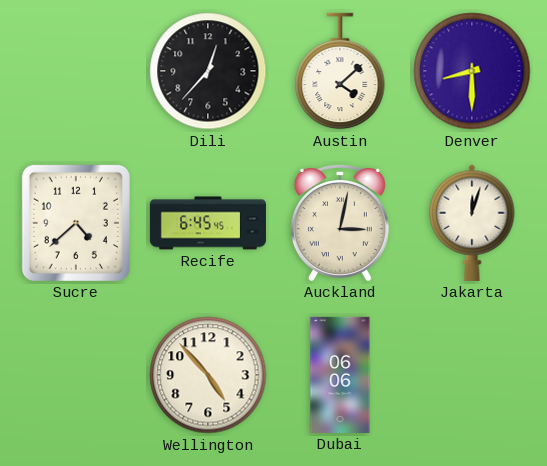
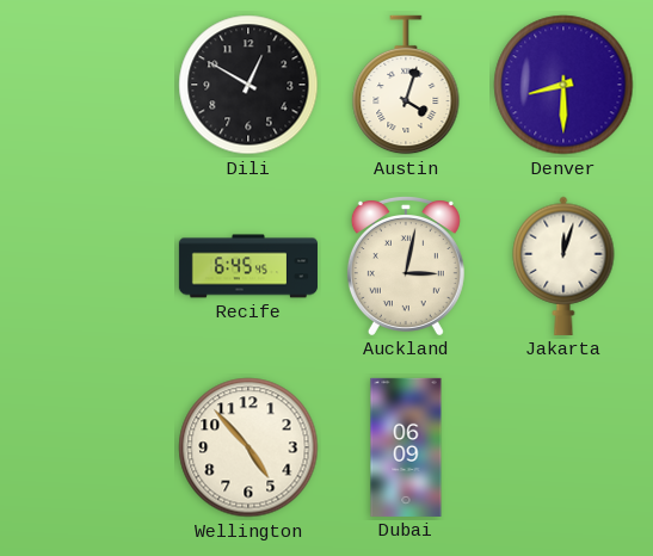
Dili: 12:37 -> 12:50 (248, 85)
Austin: 4:08 -> 4:03 (406, 85)
Sucre: 4:38 -> none (76, 223)
Dubai: 06:06 -> 06:09 (406, 447)
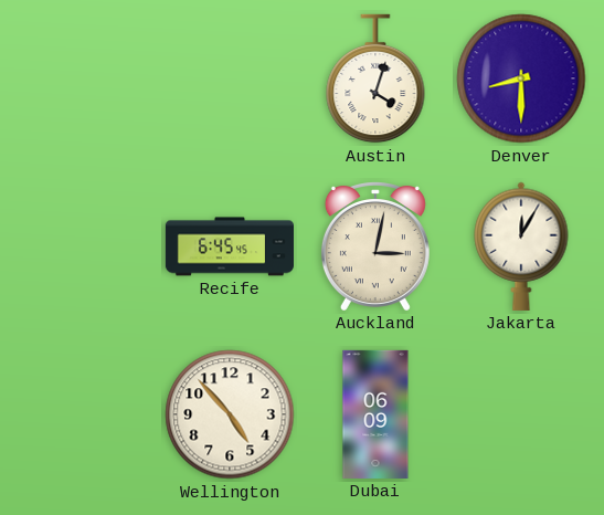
Dili: 12:50 -> none (248, 85)
Jakarta: 12:03 -> 12:05 (521, 246)
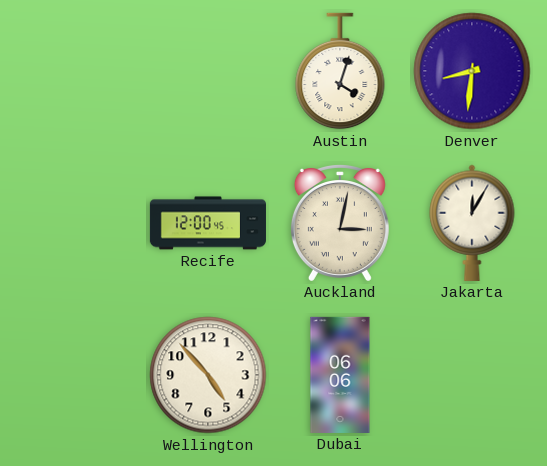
Denver: 8:30 -> 8:31 (472, 71)
Recife: 6:45 -> 12:00 (208, 223)
Dubai: 06:09 -> 06:06 (340, 375)
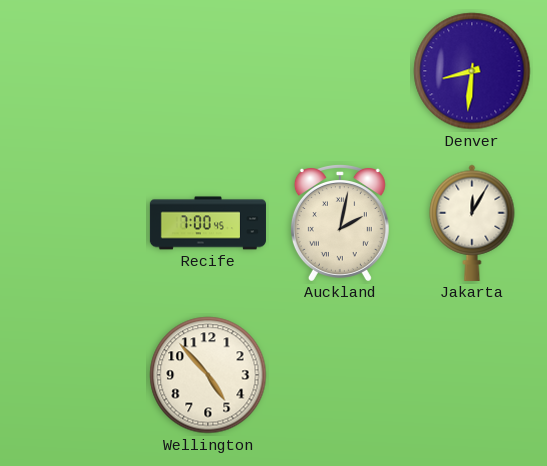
Austin: 4:03 -> none (340, 71)
Recife: 12:00 -> 7:00 (208, 223)
Auckland: 3:02 -> 2:02 (340, 223)
Dubai: 06:06 -> none (340, 375)
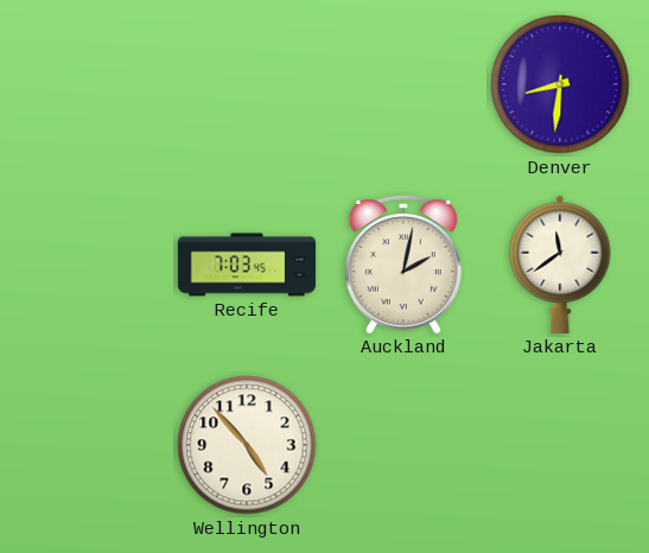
Recife: 7:00 -> 7:03 (247, 265)
Jakarta: 12:05 -> 11:39 (560, 265)
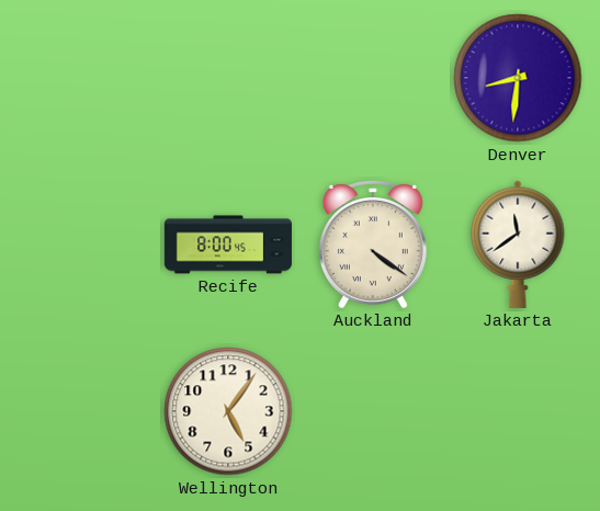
Recife: 7:03 -> 8:00 (228, 245)
Auckland: 2:02 -> 4:21 (373, 245)
Wellington: 4:53 -> 5:06 (228, 411)
